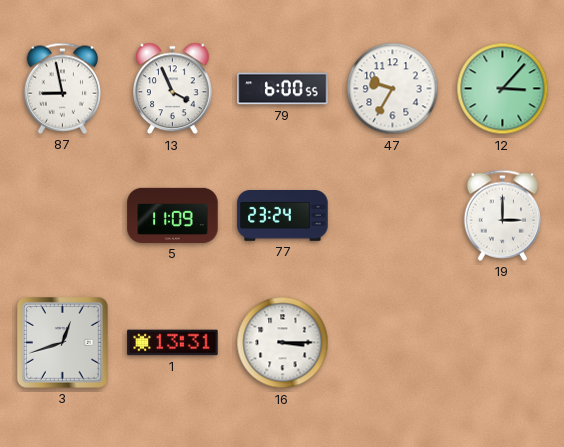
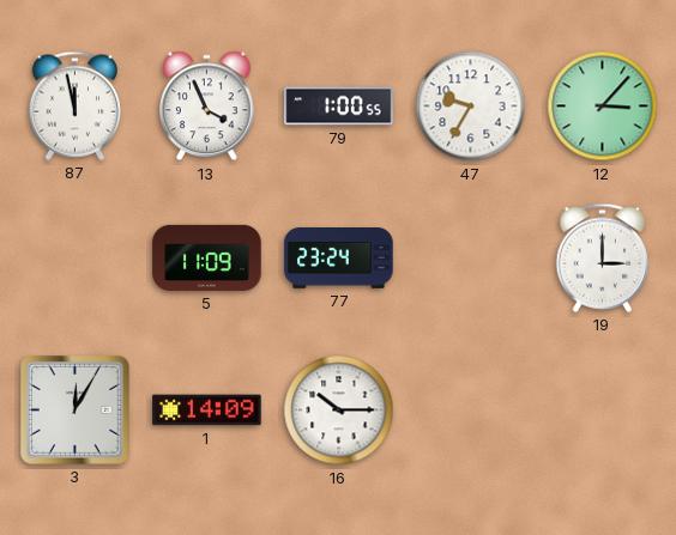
87: 8:58 -> 11:58 (76, 105)
79: 6:00 -> 1:00 (339, 107)
3: 12:42 -> 12:05 (76, 411)
1: 13:31 -> 14:09 (207, 411)
16: 3:15 -> 10:15 (339, 411)
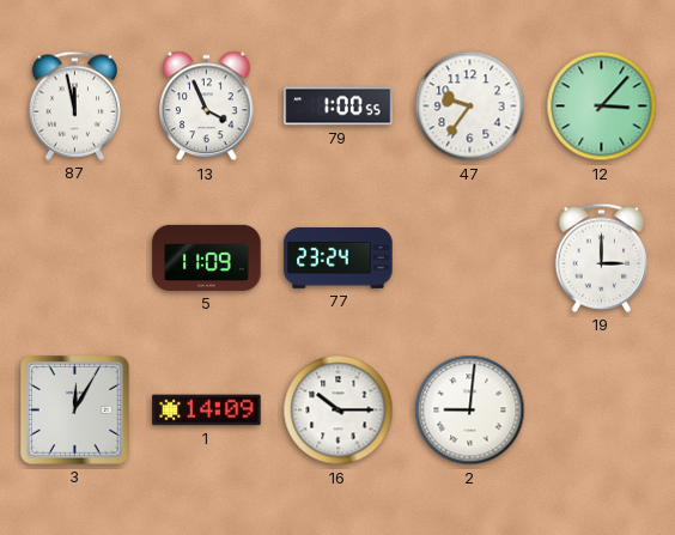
47: 9:35 -> 9:36 (470, 107)
2: none -> 9:01 (470, 411)
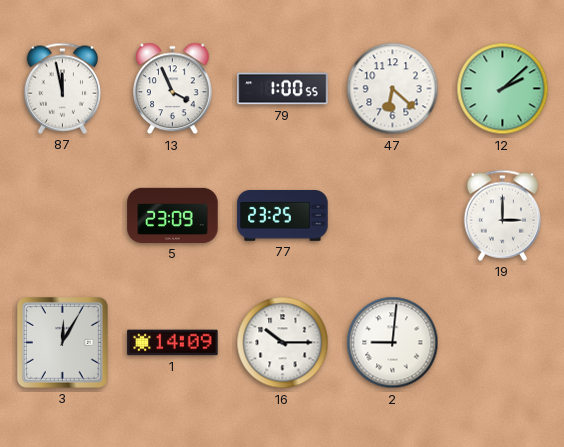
47: 9:36 -> 6:22 (393, 89)
12: 3:07 -> 2:08 (503, 89)
5: 11:09 -> 23:09 (173, 215)
77: 23:24 -> 23:25 (283, 216)
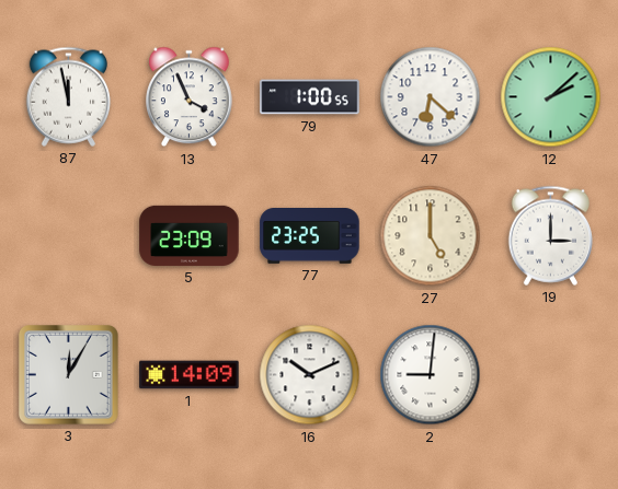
27: none -> 5:00 (431, 236)
16: 10:15 -> 10:11 (310, 375)
